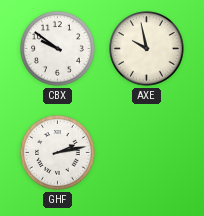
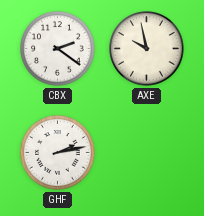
CBX: 9:51 -> 2:21 (58, 49)
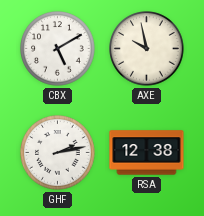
CBX: 2:21 -> 5:10 (58, 49)
RSA: none -> 12:38 (147, 153)
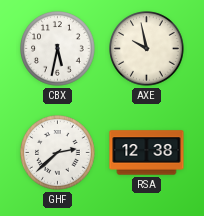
CBX: 5:10 -> 5:32 (58, 49)
GHF: 2:13 -> 2:38 (58, 153)
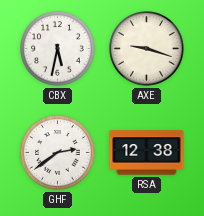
AXE: 9:58 -> 9:18 (147, 49)
GHF: 2:38 -> 2:39 (58, 153)
